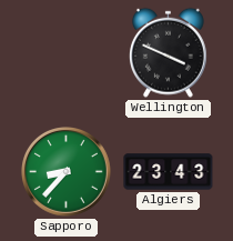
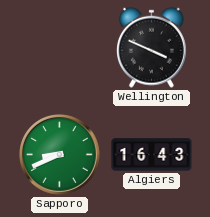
Sapporo: 8:37 -> 8:41 (60, 155)
Algiers: 23:43 -> 16:43 (152, 155)
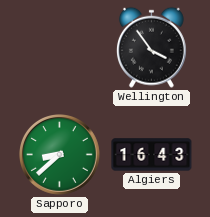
Wellington: 3:49 -> 3:54 (151, 47)
Sapporo: 8:41 -> 8:38 (60, 155)
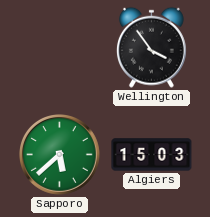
Sapporo: 8:38 -> 5:38 (60, 155)
Algiers: 16:43 -> 15:03 (152, 155)
